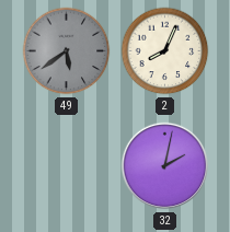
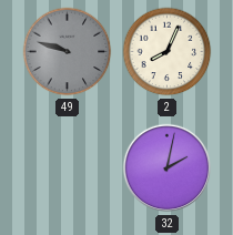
49: 5:39 -> 9:48 (68, 52)
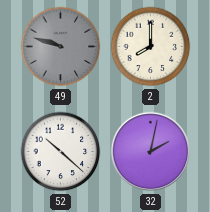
2: 8:04 -> 8:00 (151, 47)
52: none -> 10:22 (61, 152)
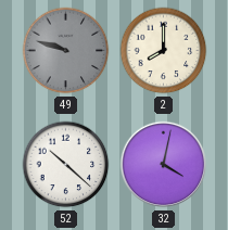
32: 2:02 -> 4:02 (164, 165)
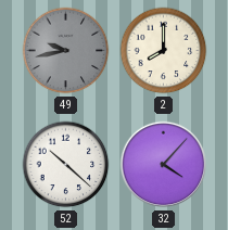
49: 9:48 -> 9:43 (66, 51)
32: 4:02 -> 4:07 (164, 165)
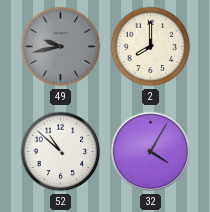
52: 10:22 -> 10:52 (61, 152)
32: 4:07 -> 4:05 (151, 152)
